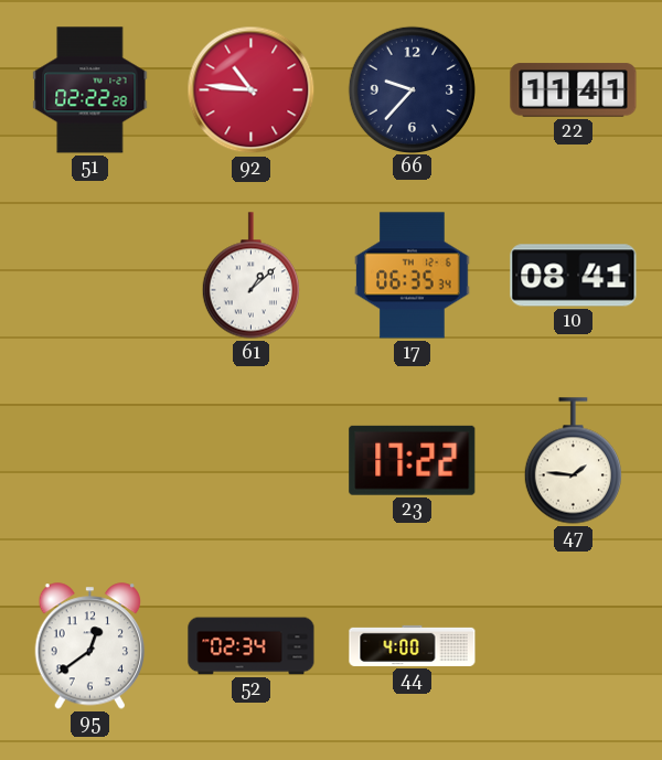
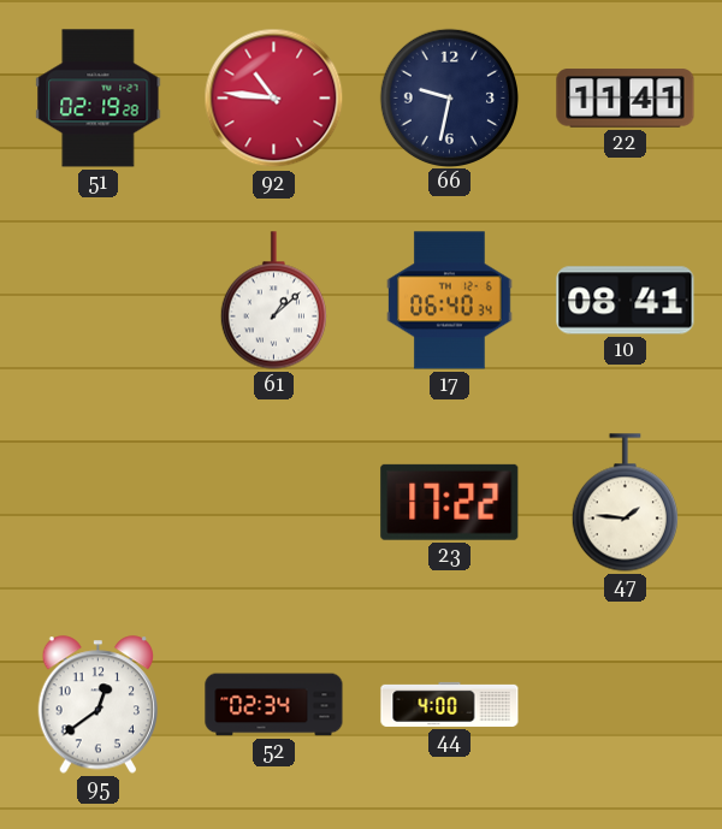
51: 02:22 -> 02:19 (99, 99)
66: 9:37 -> 9:32 (449, 97)
17: 06:35 -> 06:40 (450, 301)
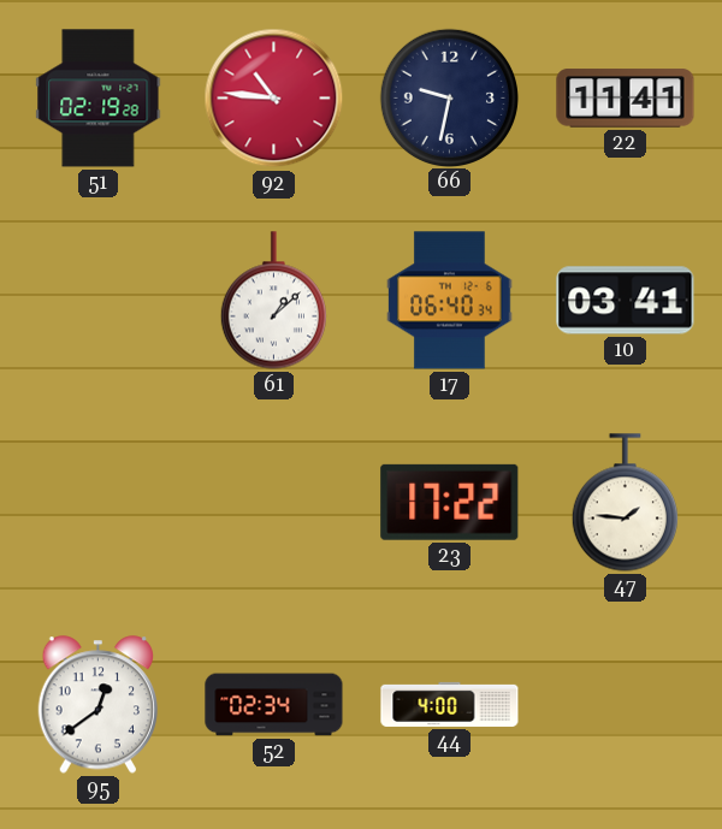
10: 08:41 -> 03:41 (626, 301)
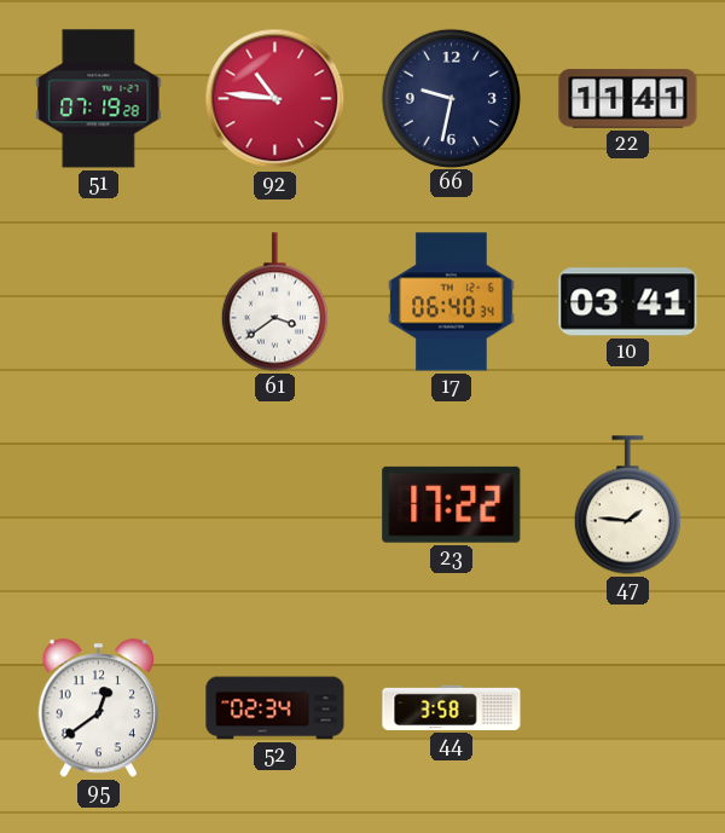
51: 02:19 -> 07:19 (99, 99)
61: 1:08 -> 3:39 (274, 302)
44: 4:00 -> 3:58 (452, 707)
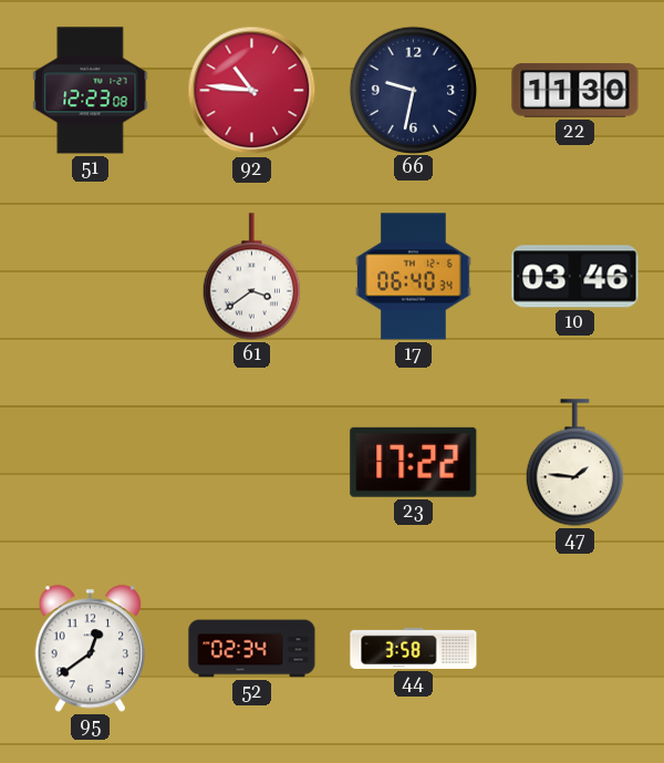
51: 07:19 -> 12:23 (91, 91)
22: 11:41 -> 11:30 (575, 91)
10: 03:41 -> 03:46 (575, 277)
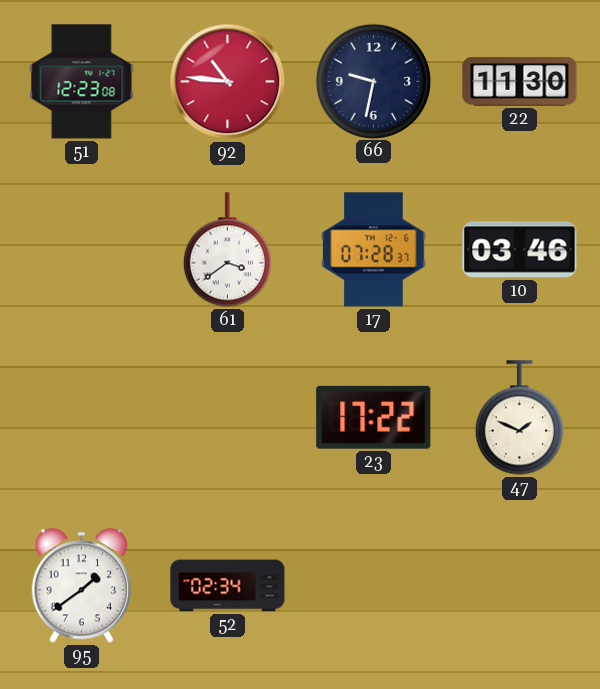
17: 06:40 -> 07:28 (374, 250)
47: 1:46 -> 1:49 (519, 418)
95: 12:39 -> 1:39 (81, 586)
44: 3:58 -> none (414, 648)
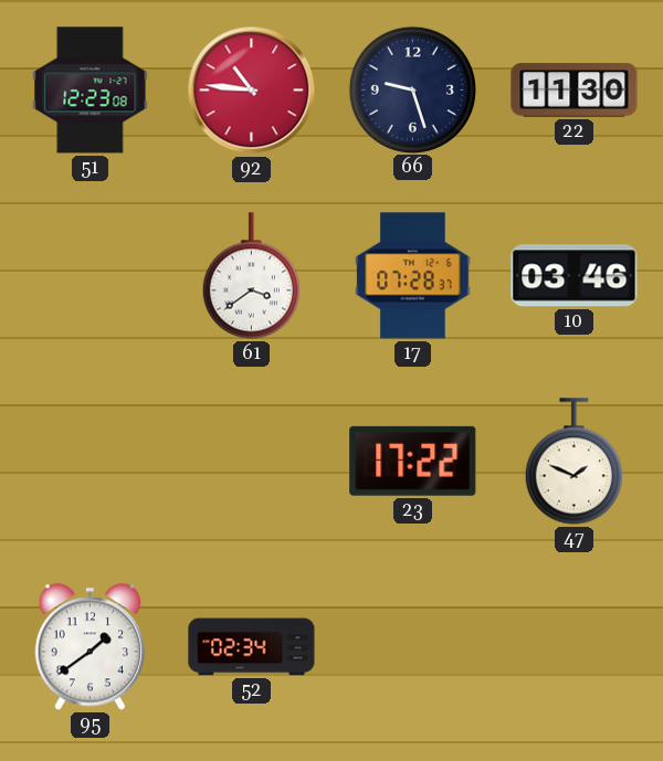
66: 9:32 -> 9:27 (412, 89)
